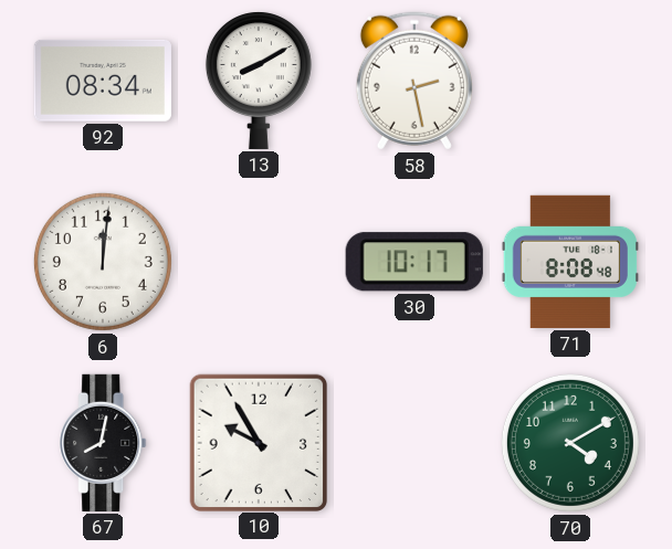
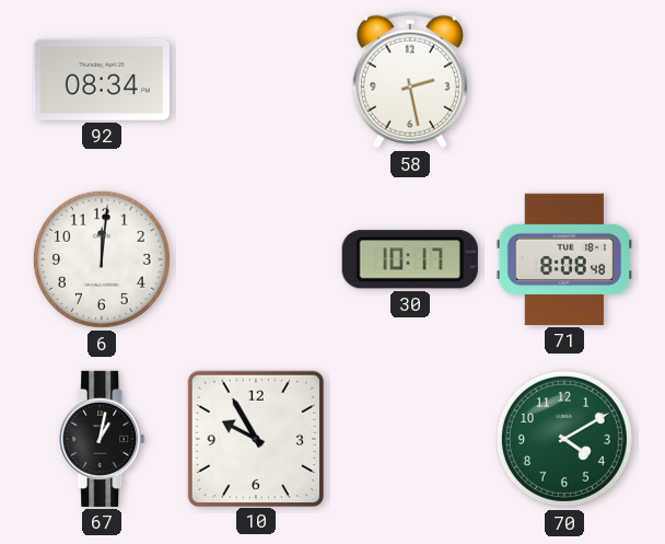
13: 8:10 -> none (259, 81)
67: 8:02 -> 1:02 (102, 439)
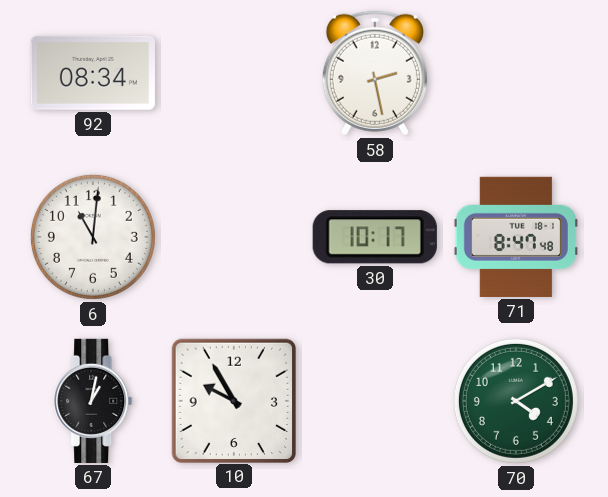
6: 12:01 -> 11:01 (93, 237)
71: 8:08 -> 8:47 (516, 237)
